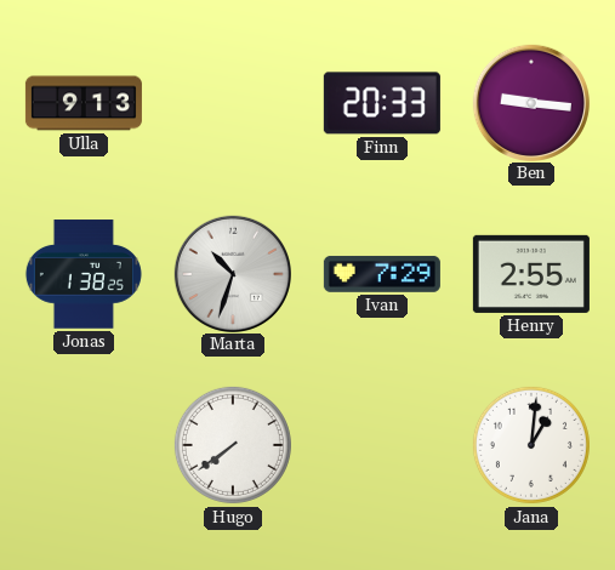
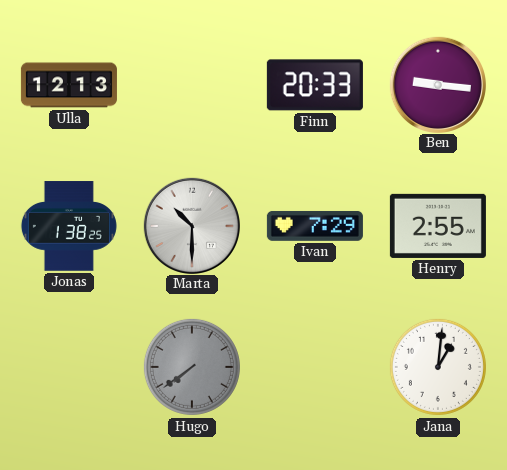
Ulla: 9:13 -> 12:13 (69, 85)
Marta: 10:33 -> 10:30 (191, 225)
Hugo dial: white -> grey (192, 367)
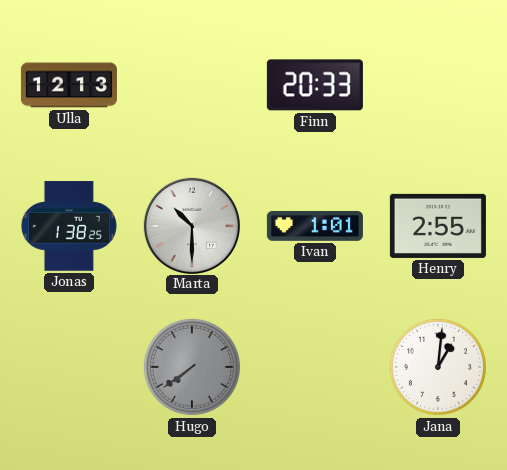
Ben: 9:16 -> none (437, 84)
Ivan: 7:29 -> 1:01 (315, 226)
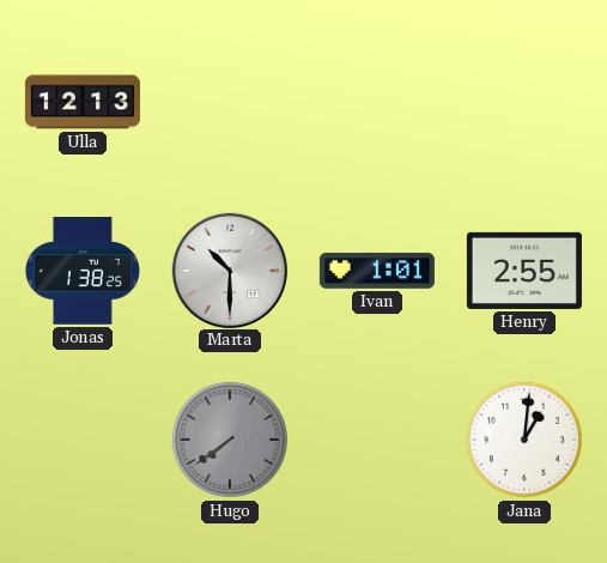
Finn: 20:33 -> none (315, 85)
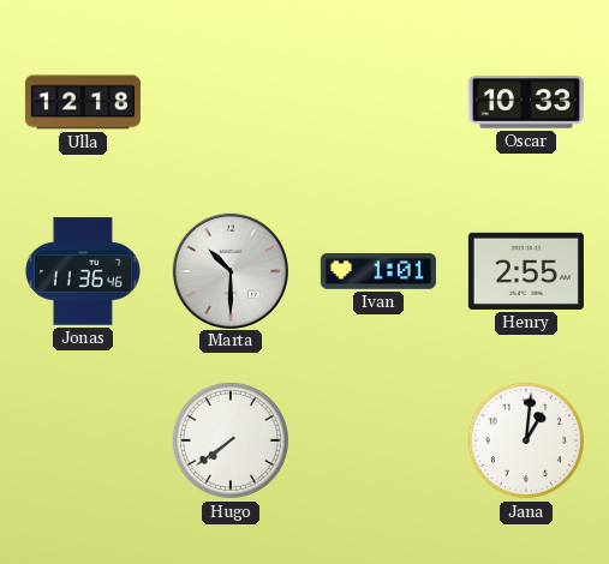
Ulla: 12:13 -> 12:18 (83, 102)
Oscar: none -> 10:33 (526, 102)
Jonas: 1:38 -> 11:36 (83, 271)
Hugo dial: grey -> white (231, 440)
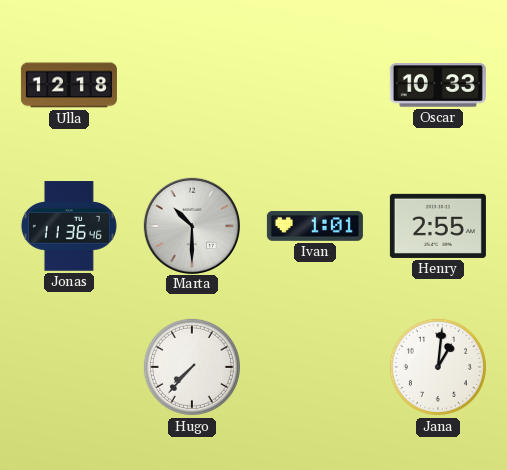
Hugo: 7:39 -> 7:37 (192, 367)
